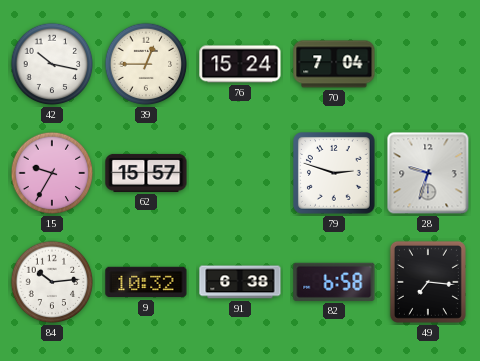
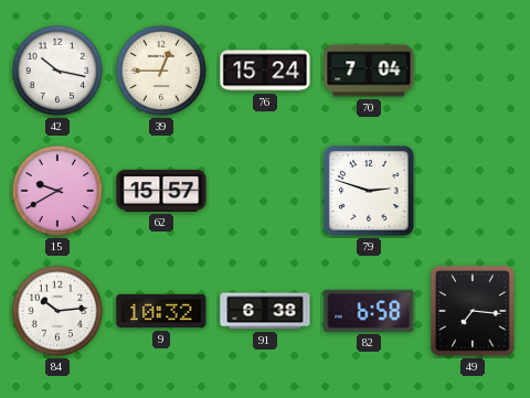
15: 9:35 -> 9:40 (57, 191)
28: 9:33 -> none (428, 173)
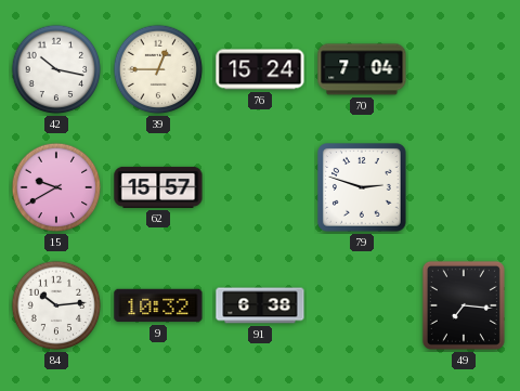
82: 6:58 -> none (369, 311)
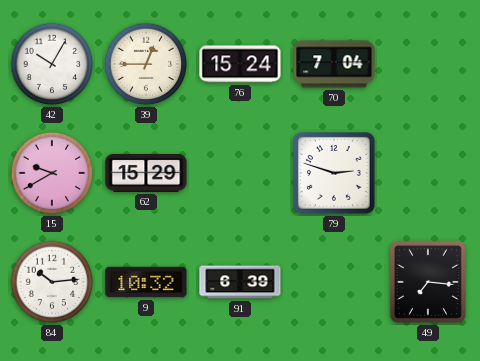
42: 10:17 -> 10:05 (52, 64)
62: 15:57 -> 15:29 (146, 173)
91: 6:38 -> 6:39 (240, 282)
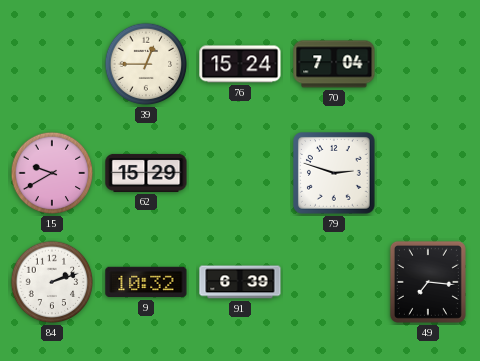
42: 10:05 -> none (52, 64)
84: 10:14 -> 2:12 (52, 282)
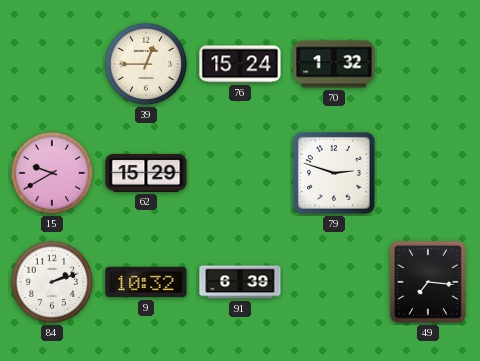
70: 7:04 -> 1:32 (334, 64)
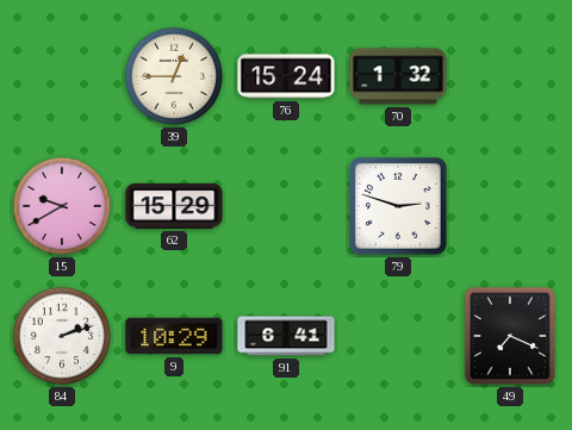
9: 10:32 -> 10:29 (174, 336)
91: 6:39 -> 6:41 (286, 336)
49: 7:16 -> 7:19 (510, 336)
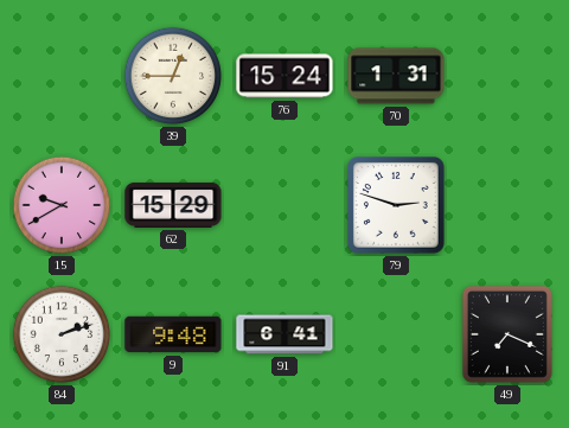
70: 1:32 -> 1:31 (396, 76)
9: 10:29 -> 9:48 (173, 334)
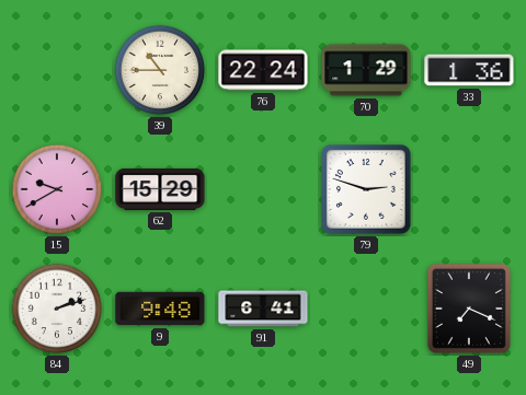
39: 12:45 -> 10:45 (160, 70)
76: 15:24 -> 22:24 (263, 70)
70: 1:31 -> 1:29 (366, 70)
33: none -> 1:36 (469, 70)
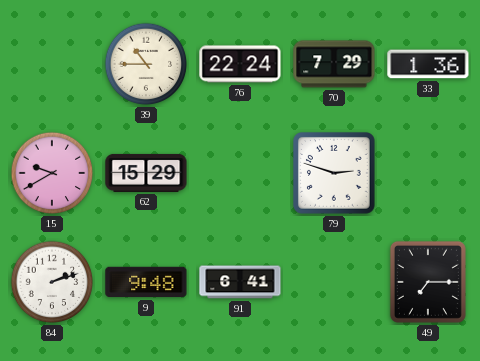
70: 1:29 -> 7:29 (334, 64)
49: 7:19 -> 7:15 (428, 282)
